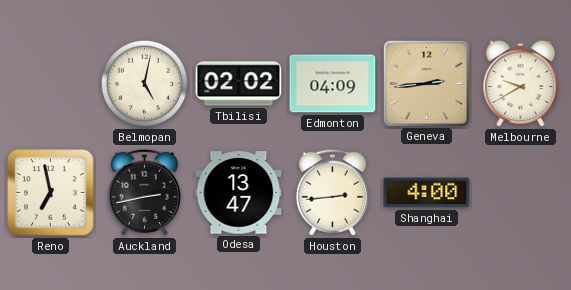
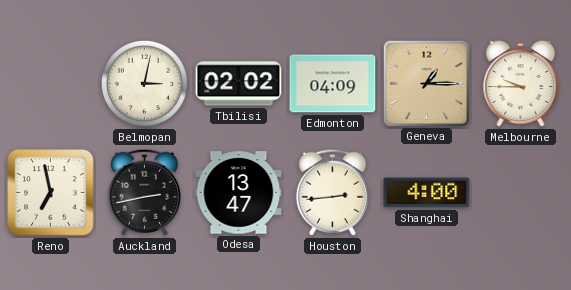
Belmopan: 5:02 -> 3:02 (144, 83)
Geneva: 2:44 -> 1:15 (426, 83)
Melbourne: 9:40 -> 9:45 (521, 84)
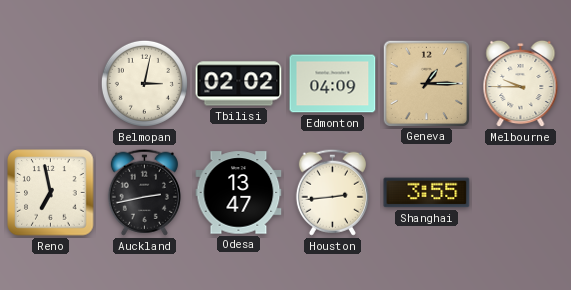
Shanghai: 4:00 -> 3:55 (427, 193)
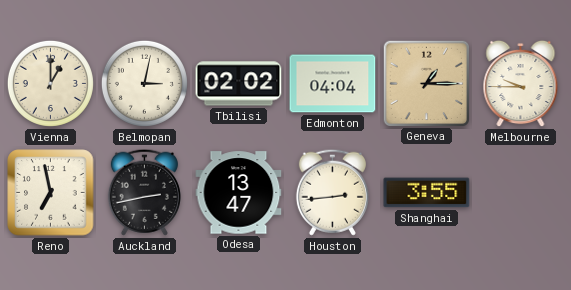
Vienna: none -> 1:00 (50, 83)
Edmonton: 04:09 -> 04:04 (333, 84)
